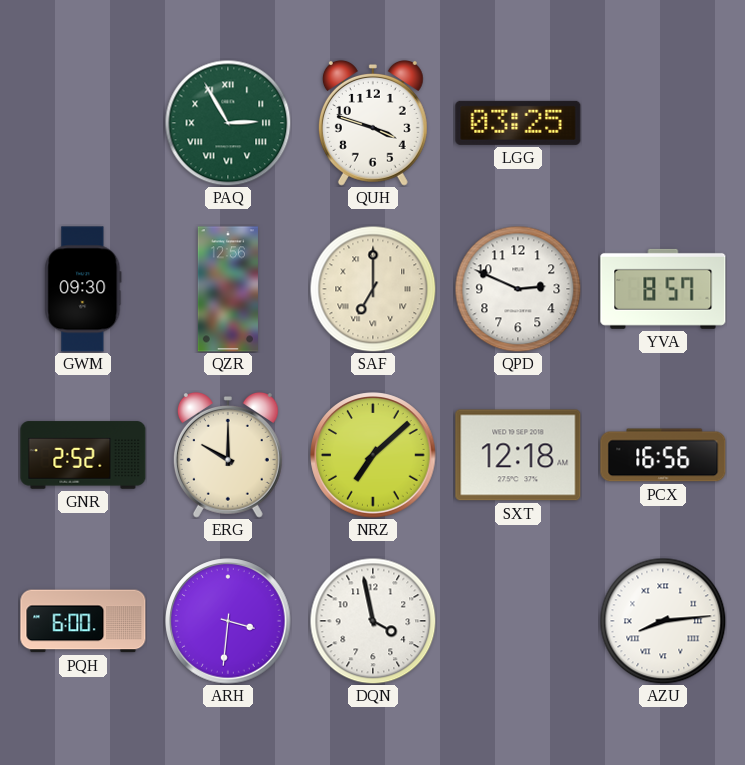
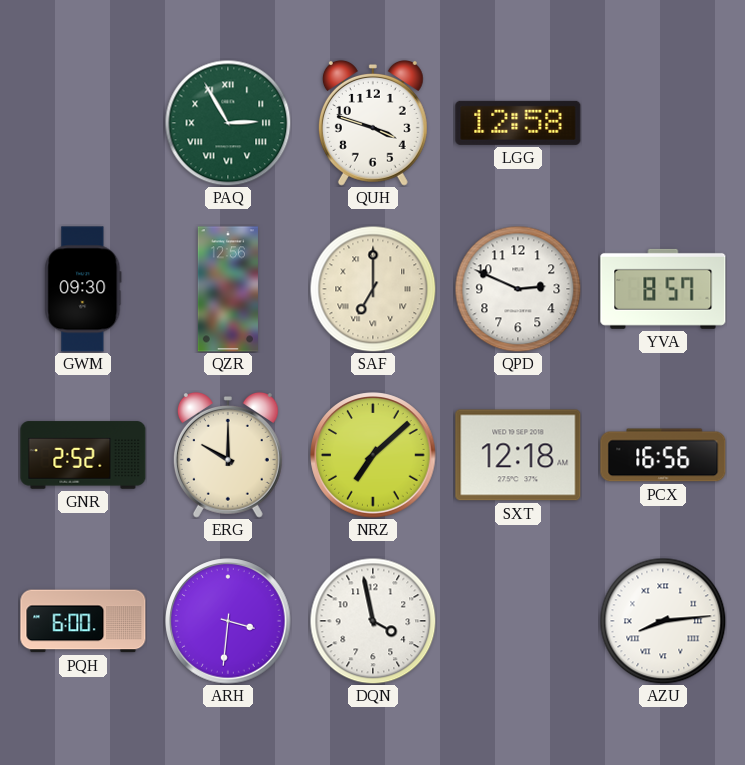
LGG: 03:25 -> 12:58 (518, 123)
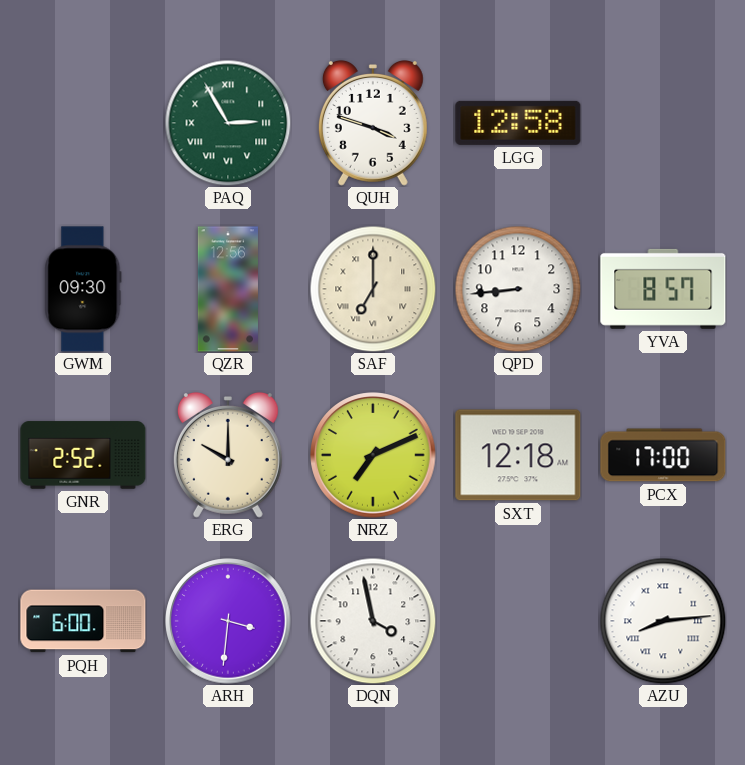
QPD: 2:49 -> 8:44 (518, 289)
NRZ: 7:08 -> 7:11 (373, 455)
PCX: 16:56 -> 17:00 (663, 455)
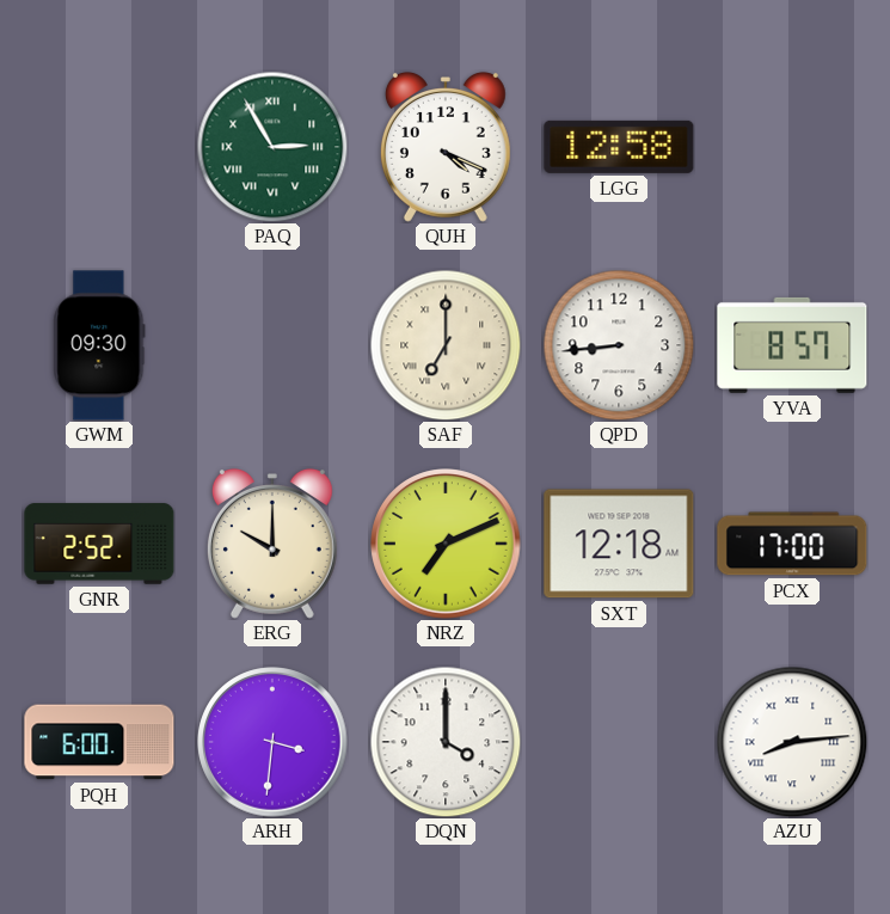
QUH: 3:48 -> 4:19 (446, 147)
QZR: 12:56 -> none (228, 289)
DQN: 3:58 -> 4:00 (446, 742)
